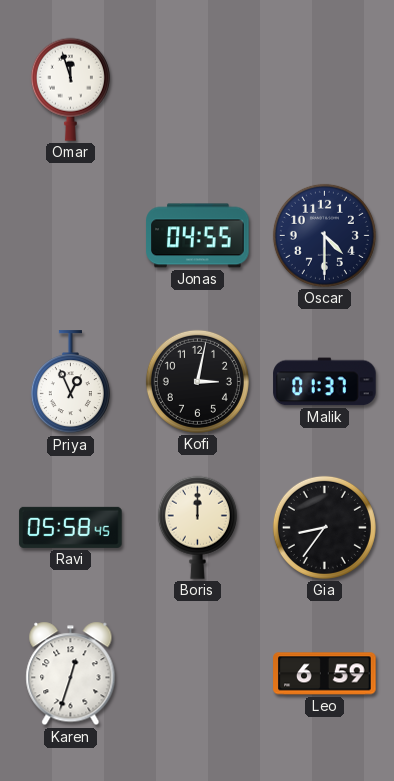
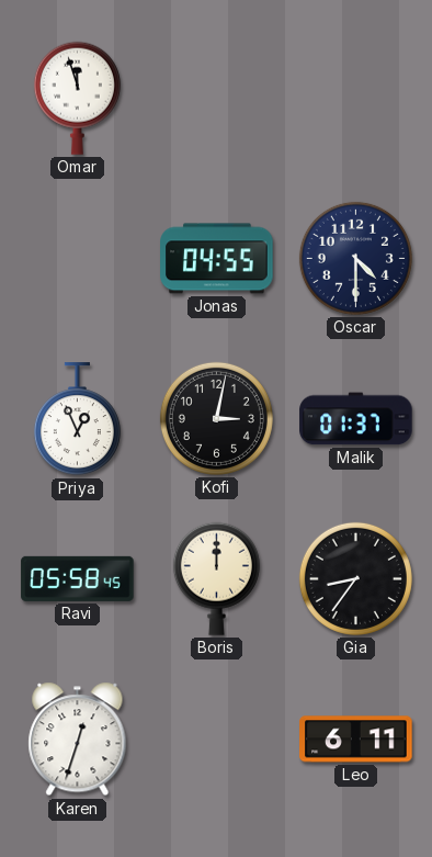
Leo: 6:59 -> 6:11 (356, 740)
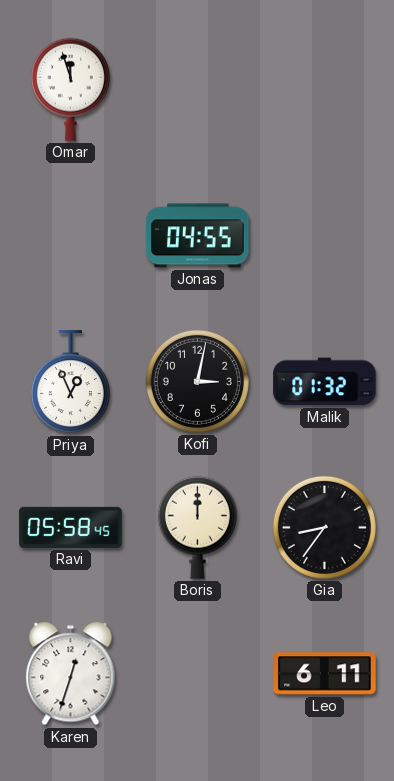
Oscar: 4:30 -> none (355, 258)
Malik: 01:37 -> 01:32 (325, 382)
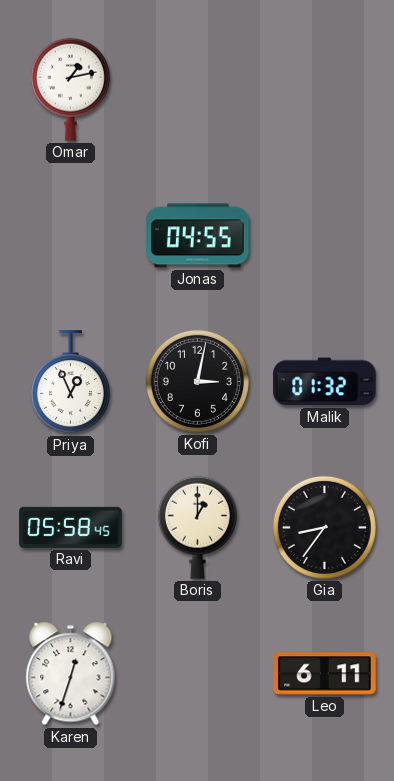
Omar: 11:57 -> 1:13 (70, 89)
Boris: 12:00 -> 1:00 (197, 527)
